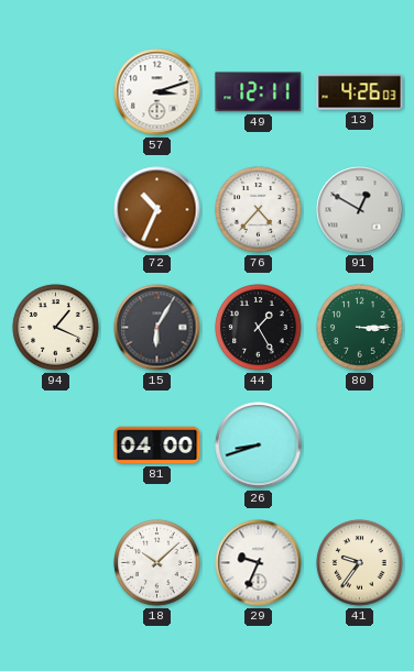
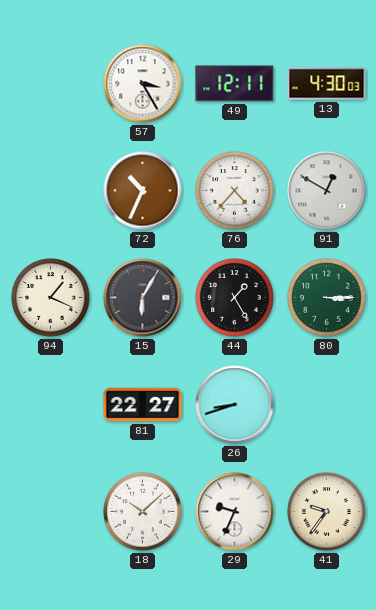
57: 3:12 -> 3:25 (143, 84)
13: 4:26 -> 4:30 (327, 84)
81: 04:00 -> 22:27 (143, 405)
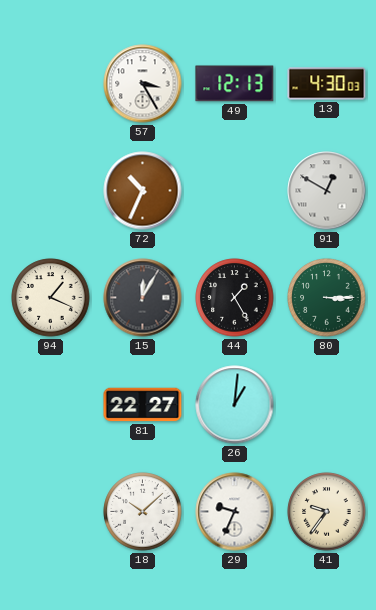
49: 12:11 -> 12:13 (235, 84)
76: 4:37 -> none (235, 191)
15: 6:05 -> 12:05 (143, 298)
26: 8:42 -> 1:01 (235, 405)
